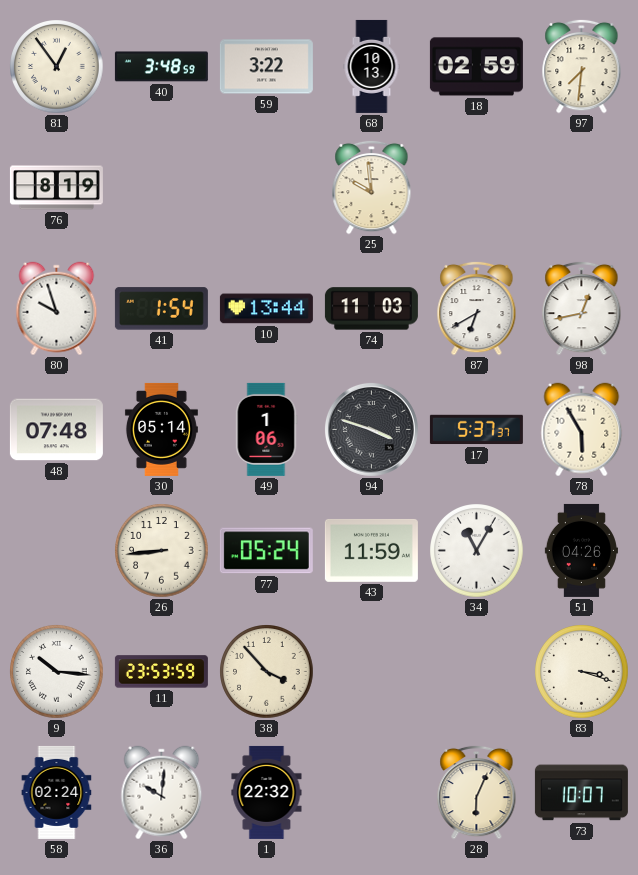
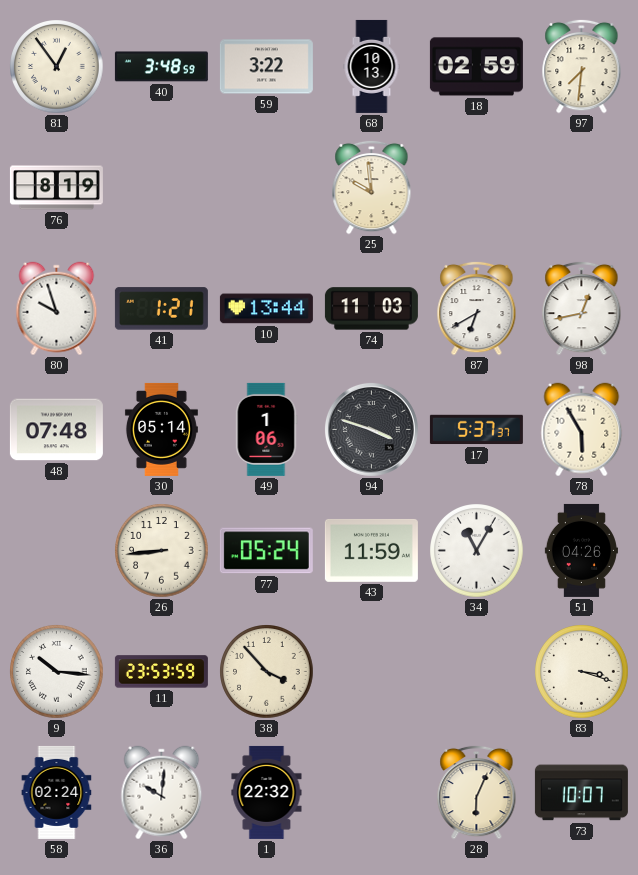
41: 1:54 -> 1:21 (161, 309)
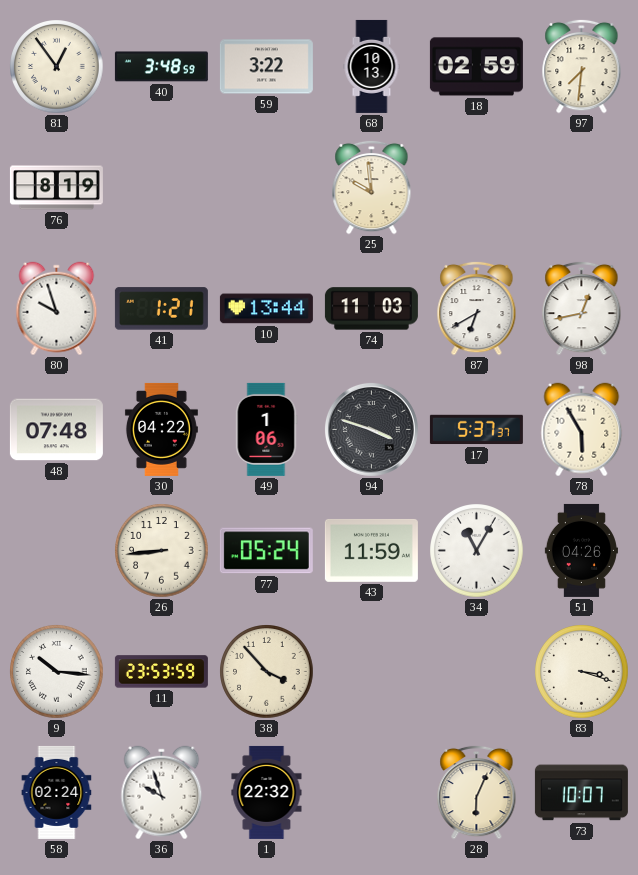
30: 05:14 -> 04:22 (161, 429)
36: 10:01 -> 9:57 (162, 793)
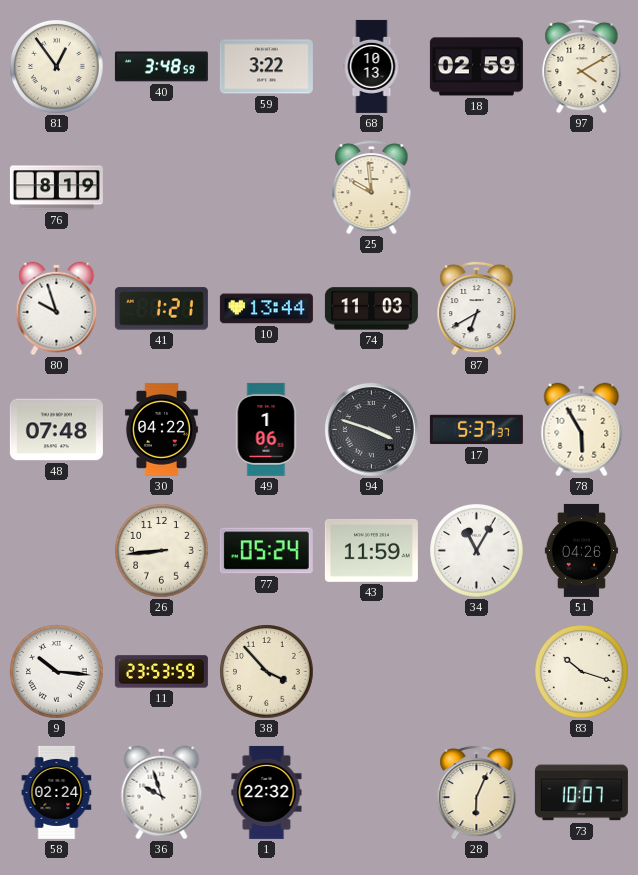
97: 7:31 -> 4:10 (582, 66)
98: 12:43 -> none (582, 308)
83: 3:18 -> 10:18 (582, 672)
